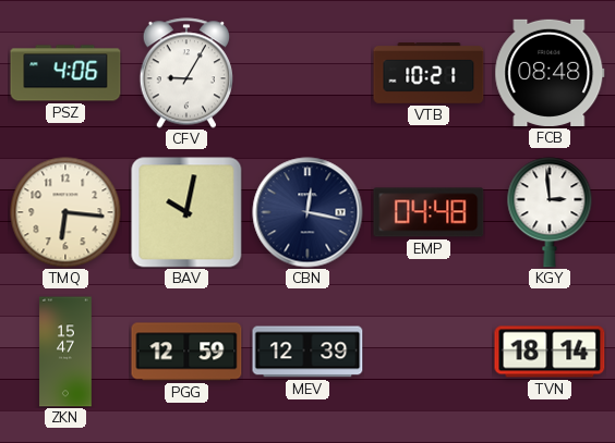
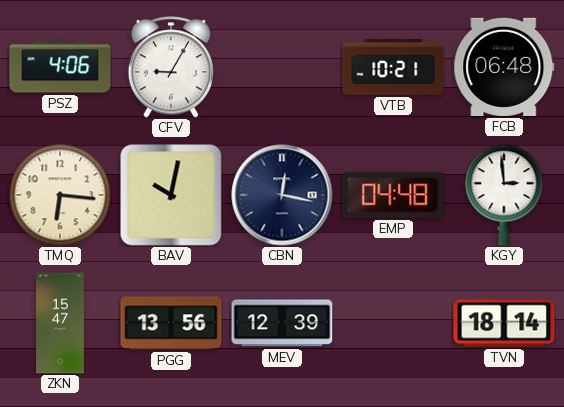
FCB: 08:48 -> 06:48 (504, 67)
PGG: 12:59 -> 13:56 (171, 323)
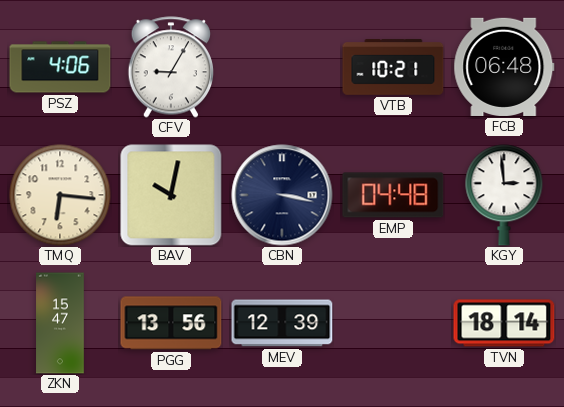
CBN: 12:17 -> 3:17 (282, 195)
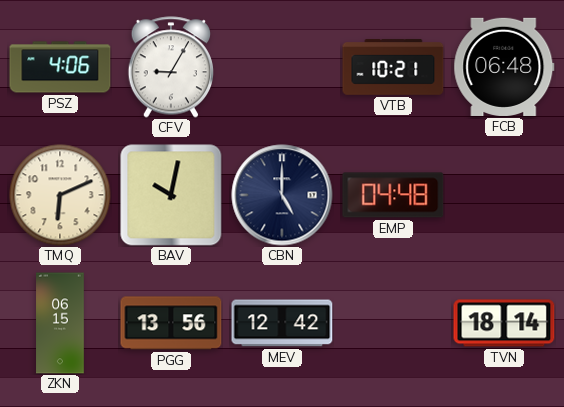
TMQ: 6:16 -> 6:11 (60, 195)
CBN: 3:17 -> 5:00 (282, 195)
KGY: 2:59 -> none (504, 195)
ZKN: 15:47 -> 06:15 (60, 323)
MEV: 12:39 -> 12:42 (282, 323)
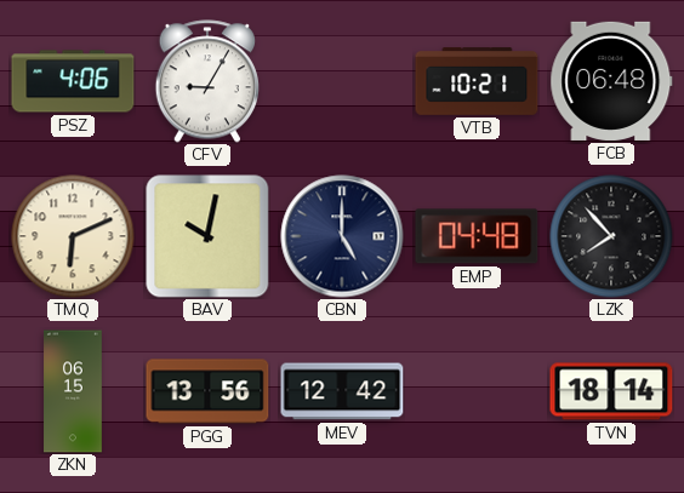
LZK: none -> 7:53 (611, 236)
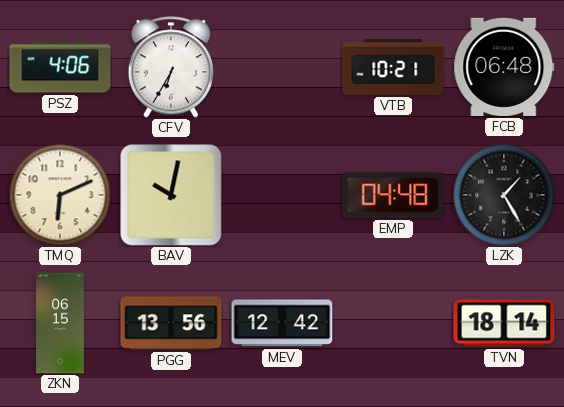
CFV: 9:05 -> 6:35 (170, 67)
CBN: 5:00 -> none (342, 236)
LZK: 7:53 -> 1:25 (504, 195)
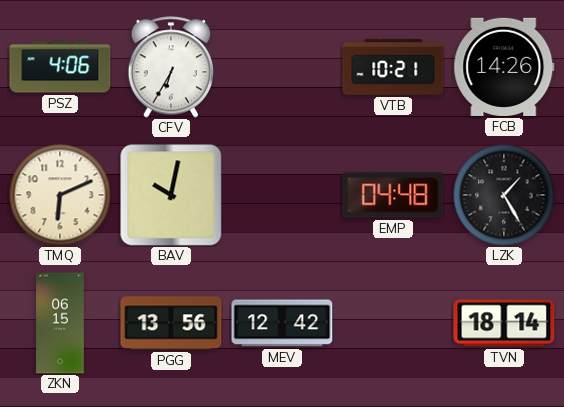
FCB: 06:48 -> 14:26 (504, 67)
